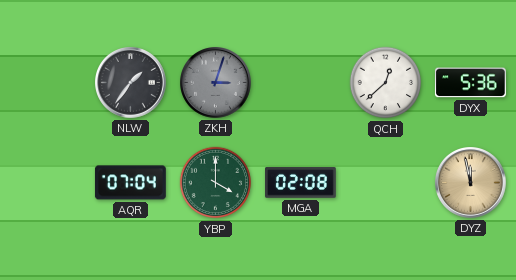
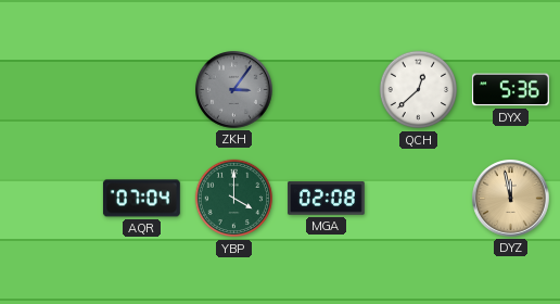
NLW: 1:36 -> none (131, 83)
ZKH: 3:03 -> 3:06 (234, 90)
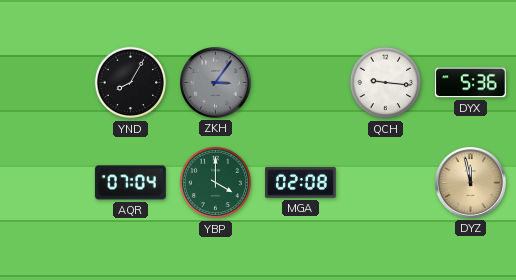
YND: none -> 8:05 (131, 83)
QCH: 12:38 -> 9:16 (386, 83)
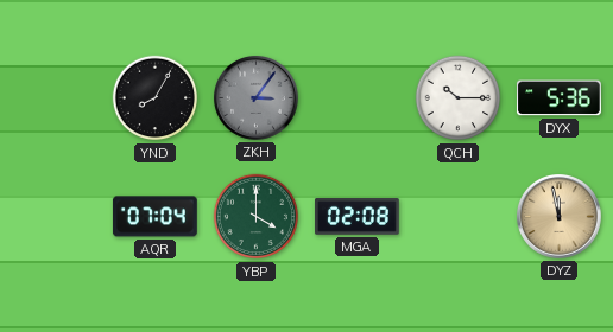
QCH: 9:16 -> 10:15 (459, 98)
